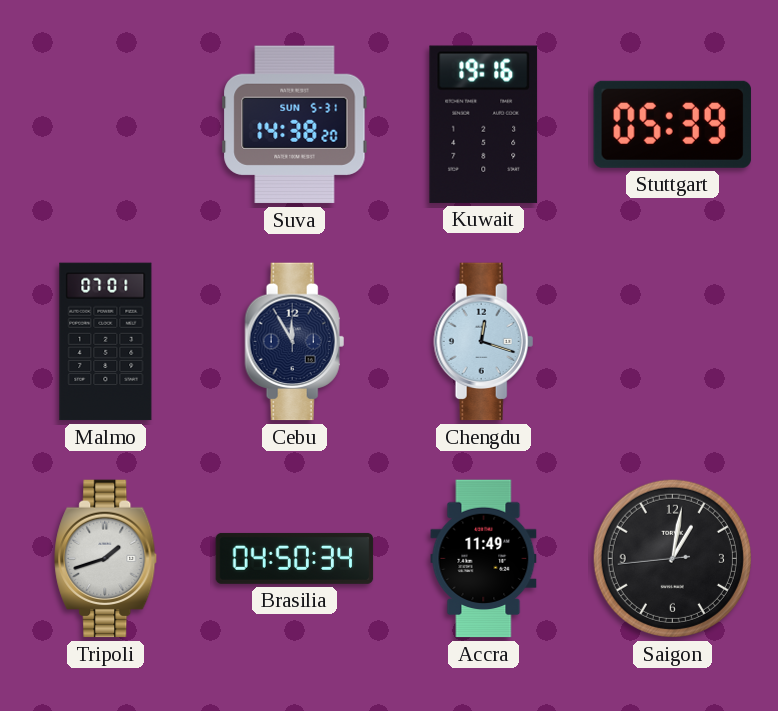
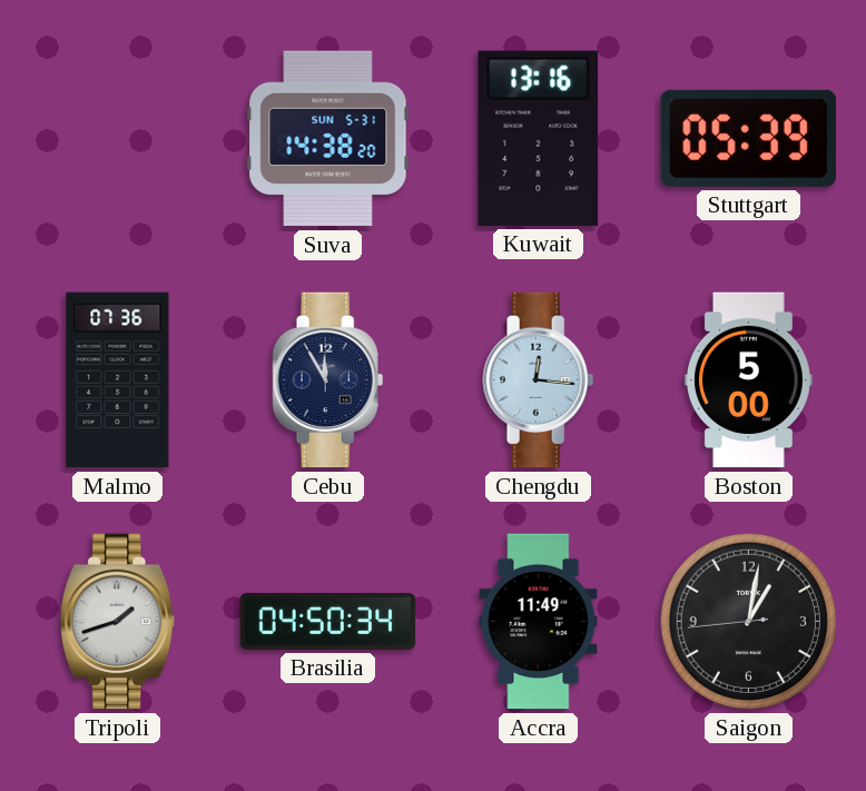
Kuwait: 19:16 -> 13:16 (539, 138)
Malmo: 07:01 -> 07:36 (118, 380)
Chengdu: 12:18 -> 12:16 (539, 380)
Boston: none -> 5:00 (748, 380)
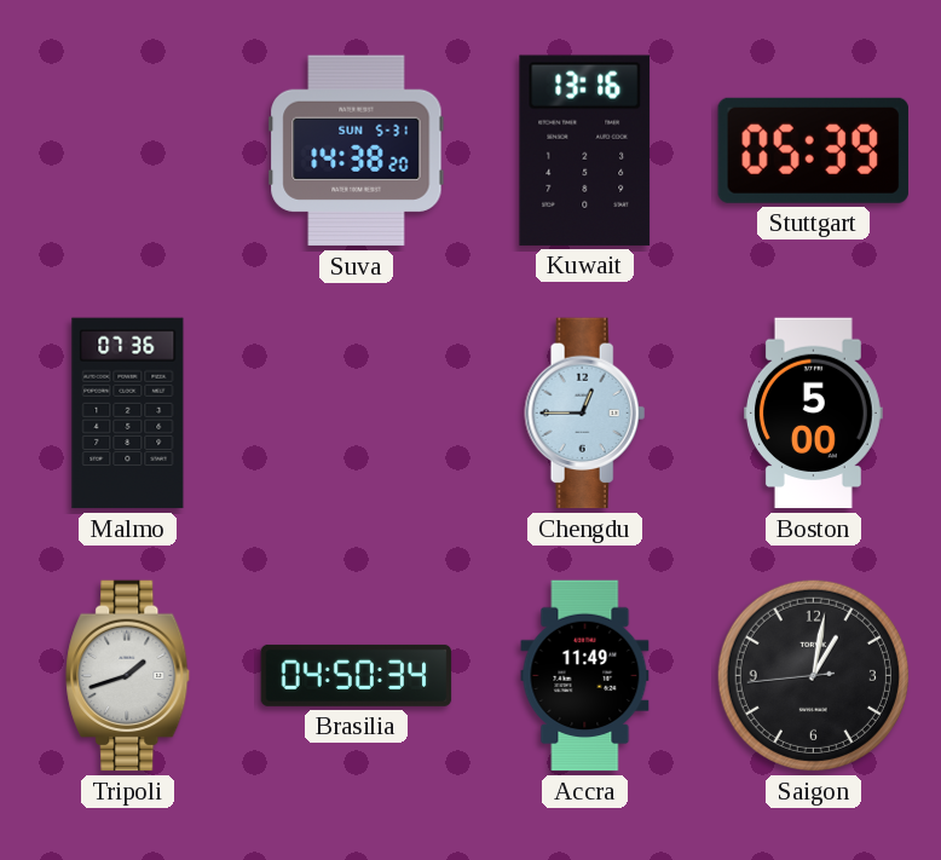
Cebu: 11:55 -> none (328, 380)
Chengdu: 12:16 -> 12:45 (585, 414)
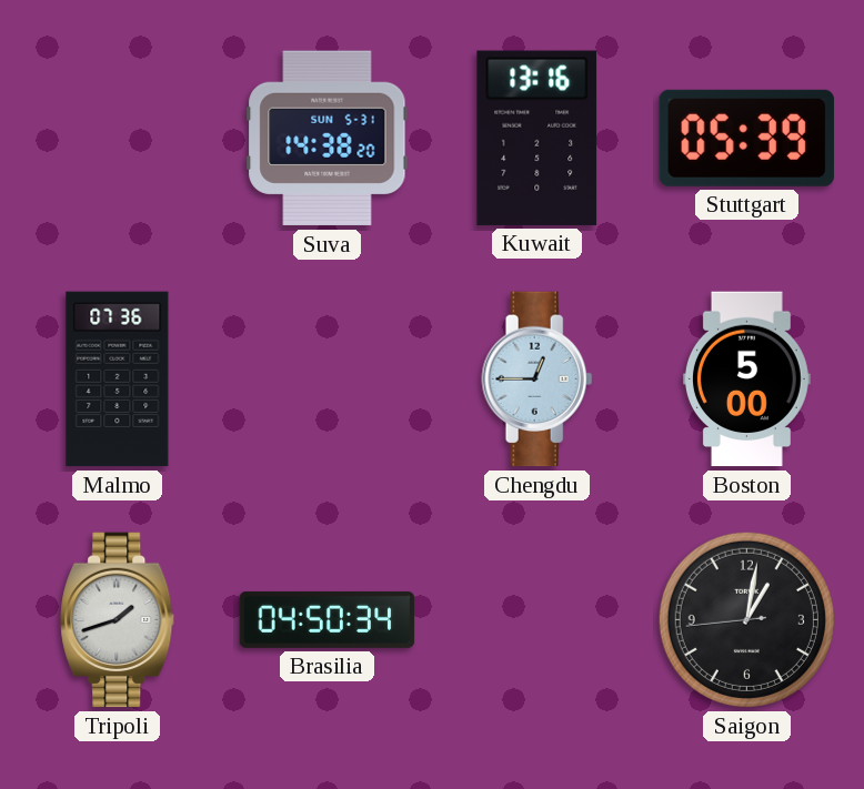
Accra: 11:49 -> none (585, 676)
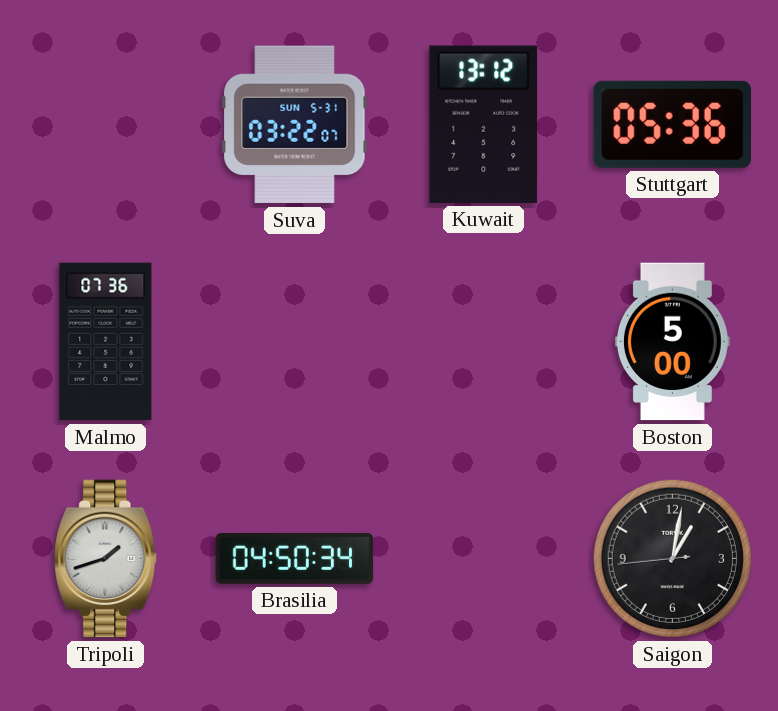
Suva: 14:38 -> 03:22 (295, 125)
Kuwait: 13:16 -> 13:12 (484, 124)
Stuttgart: 05:39 -> 05:36 (672, 124)
Chengdu: 12:45 -> none (538, 380)
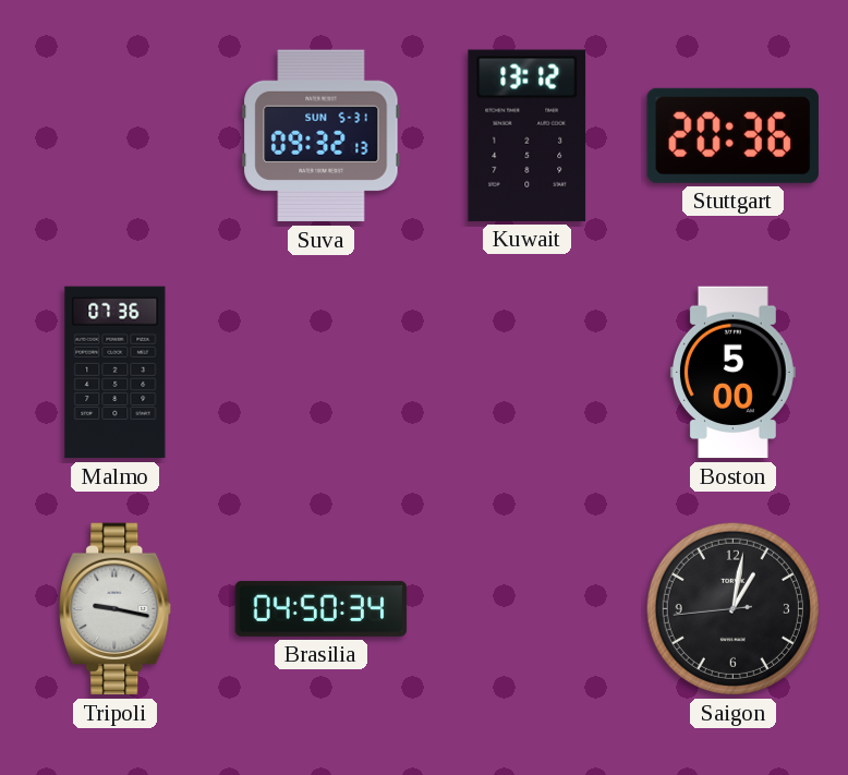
Suva: 03:22 -> 09:32 (322, 136)
Stuttgart: 05:36 -> 20:36 (732, 135)
Tripoli: 1:42 -> 9:17 (116, 609)
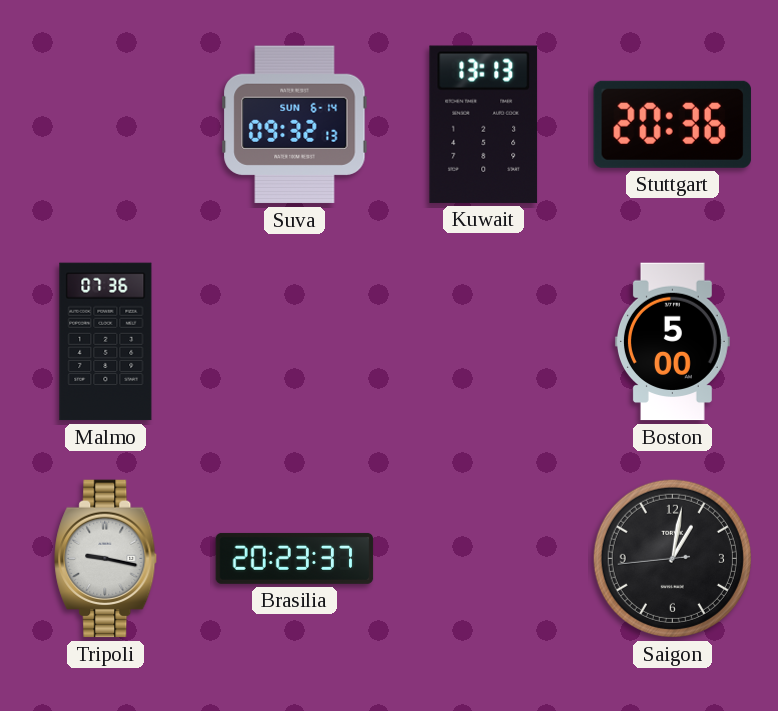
Suva date: SUN 5-31 -> SUN 6-14 (295, 125)
Kuwait: 13:12 -> 13:13 (484, 124)
Brasilia: 04:50 -> 20:23 (295, 558)
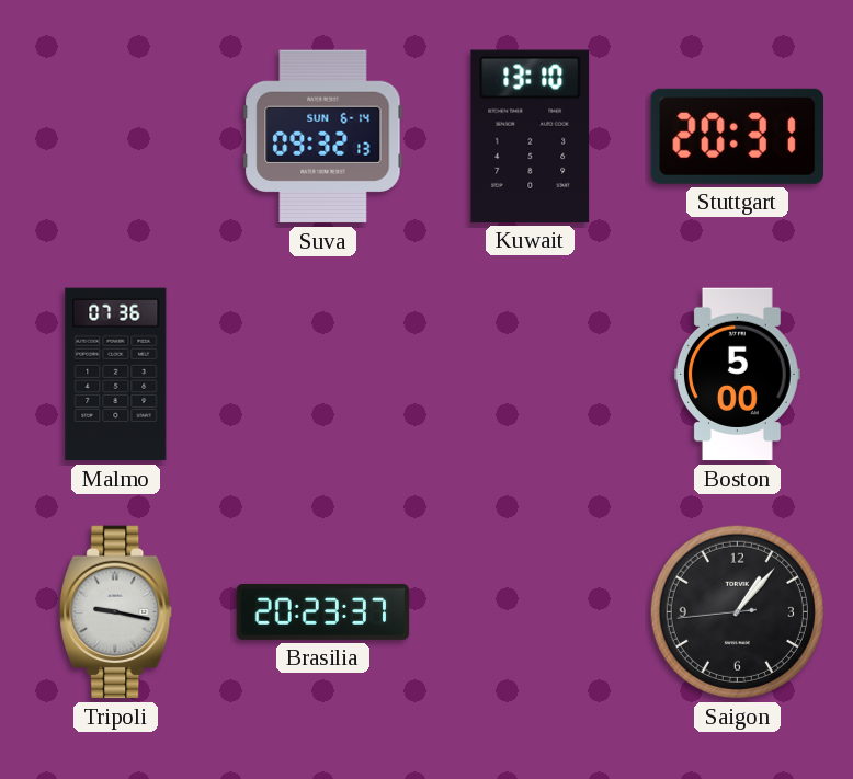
Kuwait: 13:13 -> 13:10 (531, 136)
Stuttgart: 20:36 -> 20:31 (737, 136)
Saigon: 1:01 -> 1:06 (737, 611)
